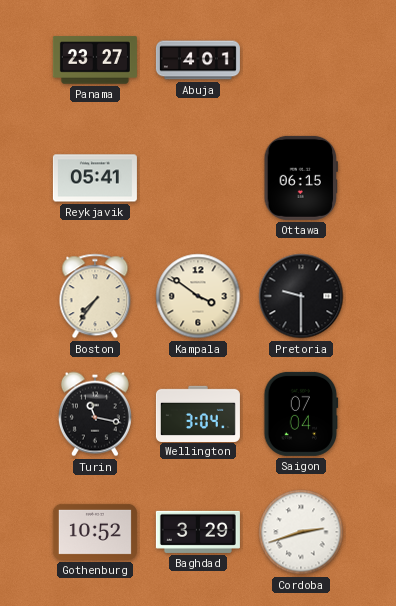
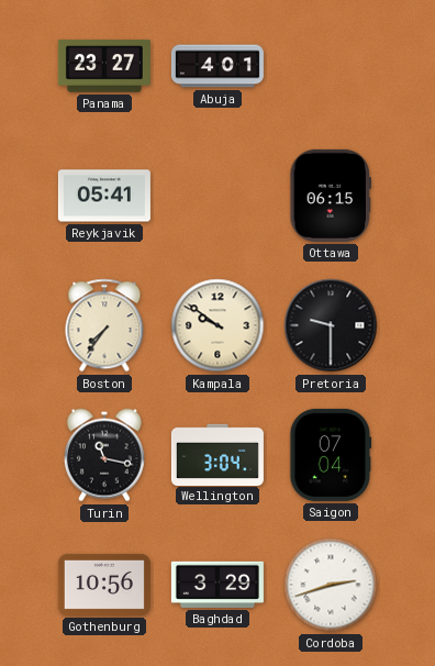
Kampala: 3:51 -> 9:51 (217, 325)
Gothenburg: 10:52 -> 10:56 (104, 585)
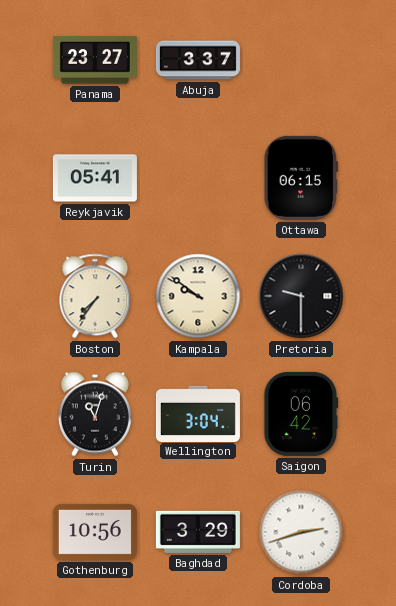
Abuja: 4:01 -> 3:37 (198, 60)
Turin: 11:17 -> 11:03 (95, 414)
Saigon: 07:04 -> 06:42 (301, 414)
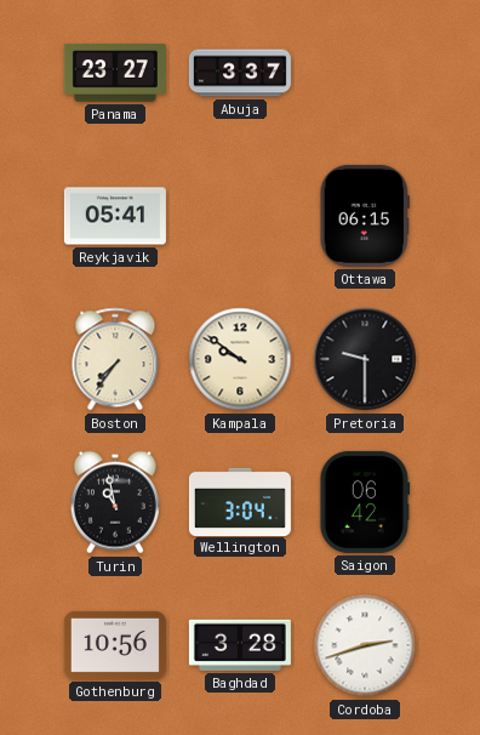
Turin: 11:03 -> 10:58 (115, 502)
Baghdad: 3:29 -> 3:28 (240, 645)
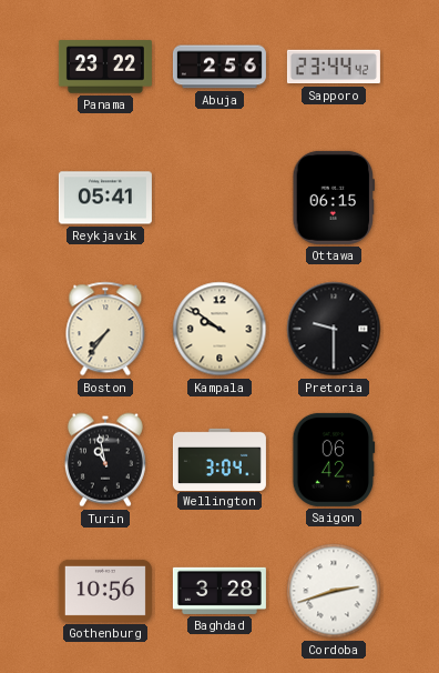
Panama: 23:27 -> 23:22 (105, 67)
Abuja: 3:37 -> 2:56 (219, 67)
Sapporo: none -> 23:44 (334, 67)
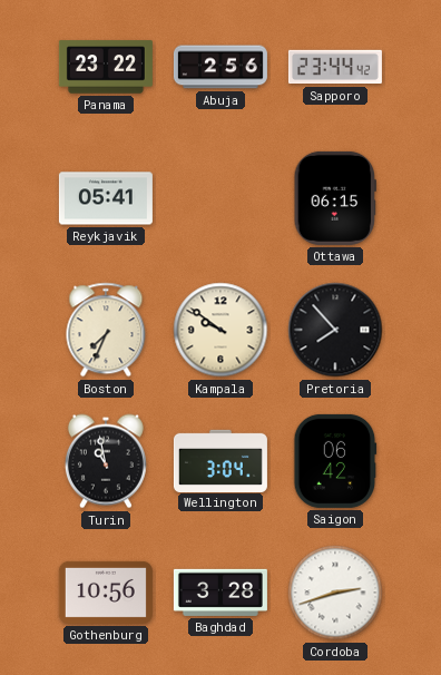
Boston: 7:36 -> 7:34 (106, 330)
Pretoria: 9:30 -> 7:53 (335, 330)
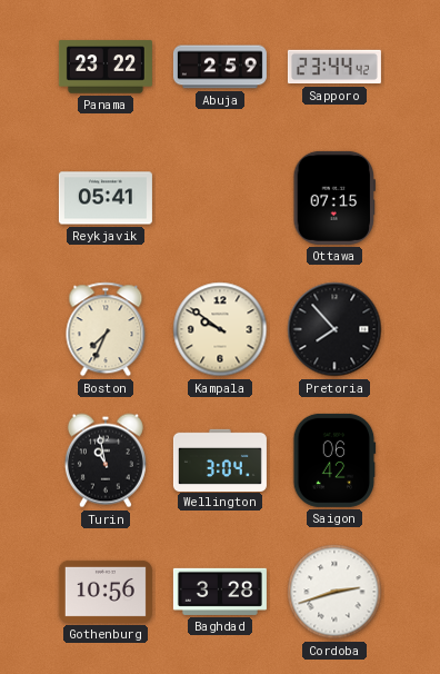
Abuja: 2:56 -> 2:59 (220, 67)
Ottawa: 06:15 -> 07:15 (333, 198)
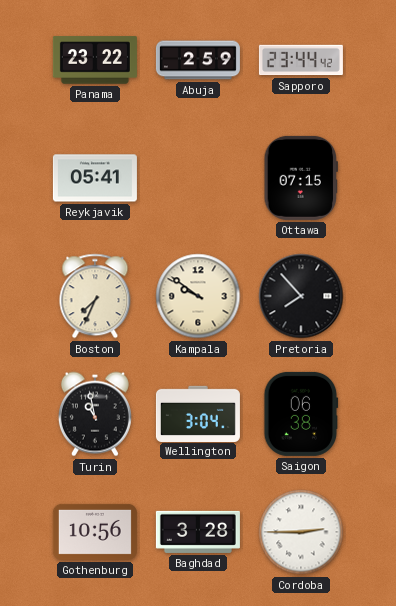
Saigon: 06:42 -> 06:38 (301, 414)
Cordoba: 2:42 -> 2:45 (301, 532)
